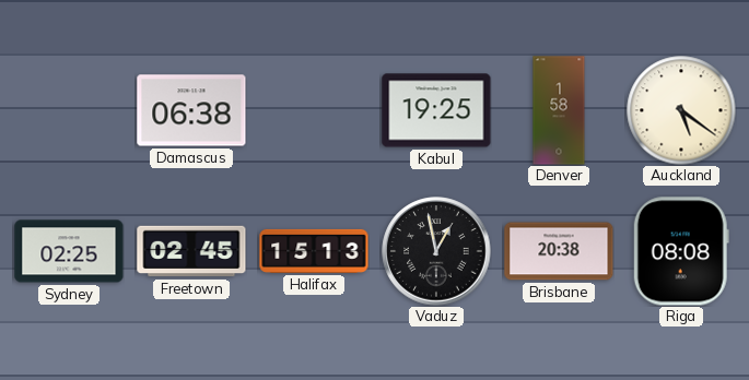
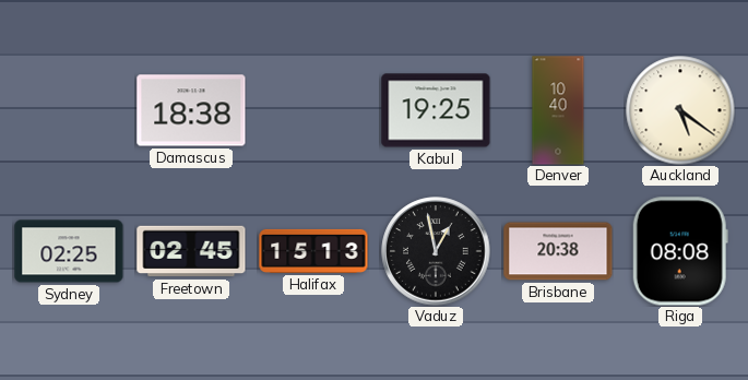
Damascus: 06:38 -> 18:38 (191, 110)
Denver: 1:58 -> 10:40 (558, 110)
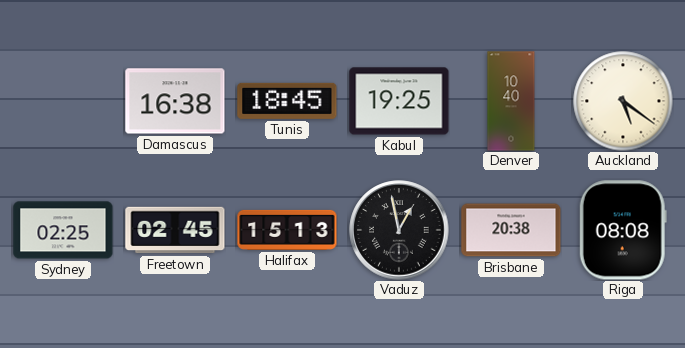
Damascus: 18:38 -> 16:38 (175, 101)
Tunis: none -> 18:45 (287, 101)
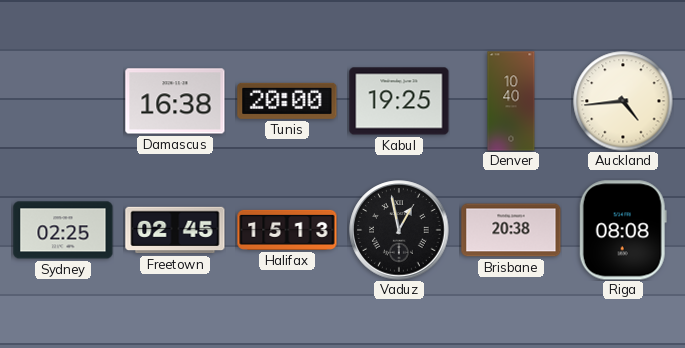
Tunis: 18:45 -> 20:00 (287, 101)
Auckland: 5:21 -> 4:44 (623, 101)
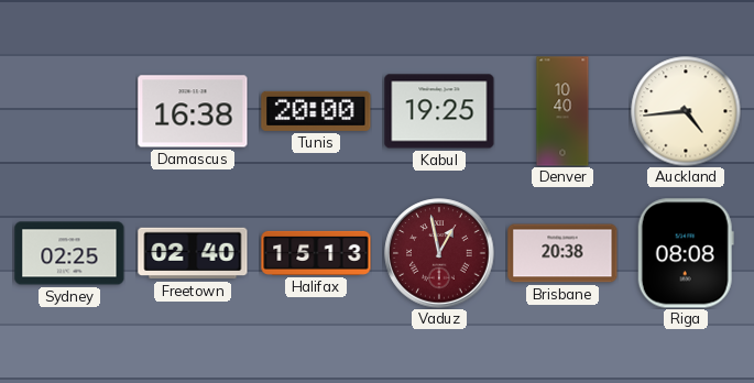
Freetown: 02:45 -> 02:40 (193, 253)
Vaduz dial: black -> burgundy (439, 253)
